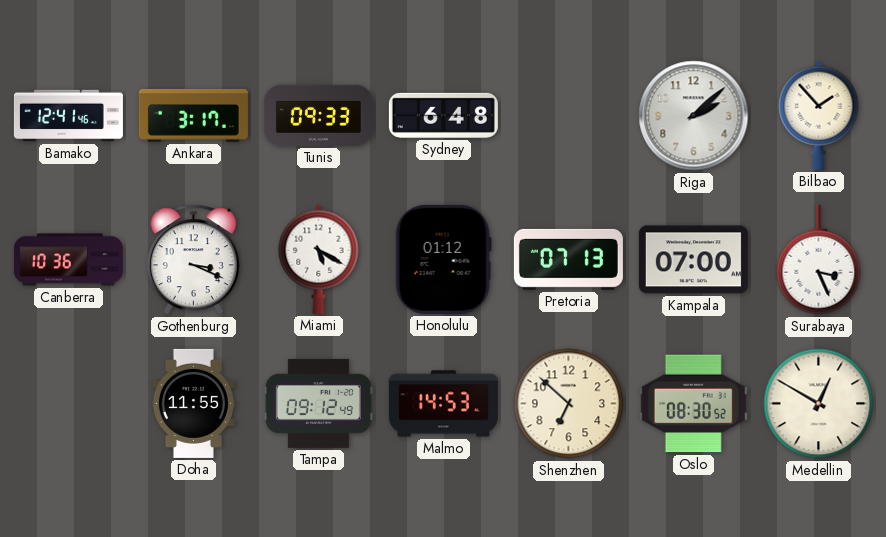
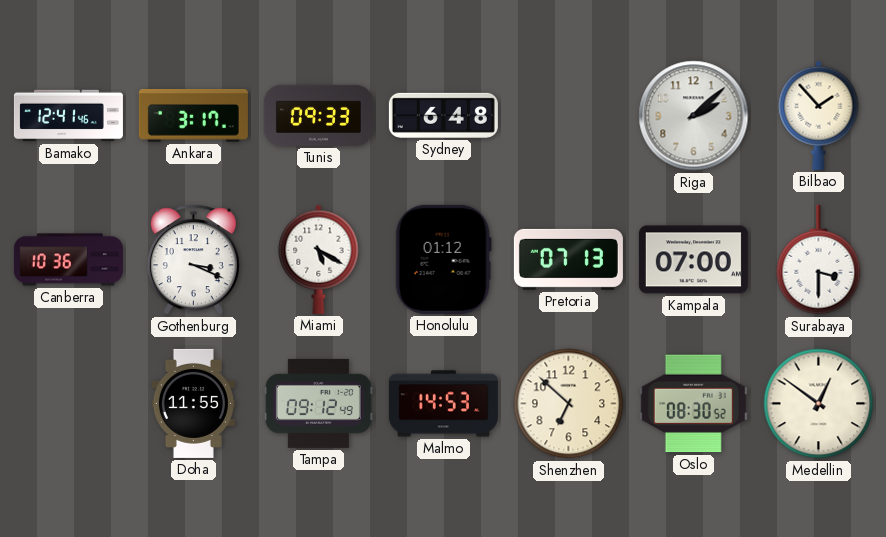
Surabaya: 3:26 -> 3:30 (819, 260)
Medellin: 12:50 -> 12:51 (819, 404)
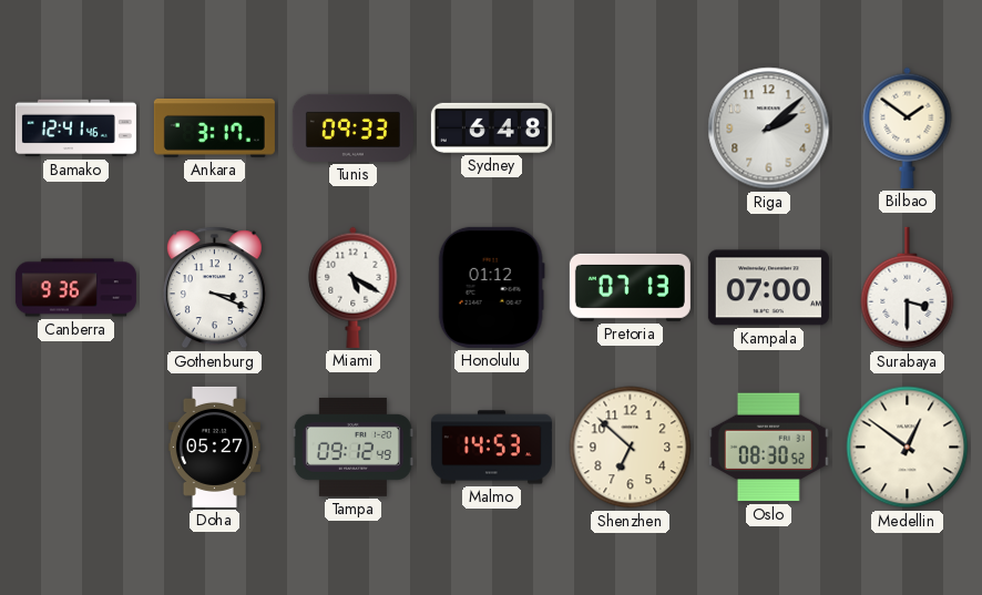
Bilbao: 1:53 -> 1:51 (908, 127)
Canberra: 10:36 -> 9:36 (75, 288)
Doha: 11:55 -> 05:27 (214, 447)
